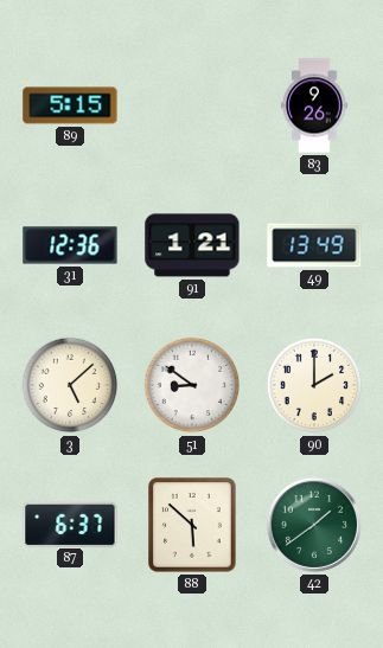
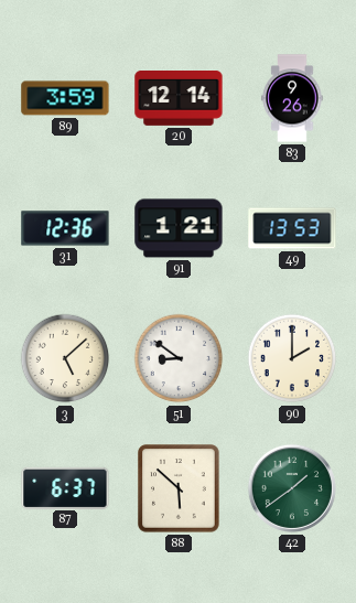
89: 5:15 -> 3:59 (65, 98)
20: none -> 12:14 (179, 98)
49: 13:49 -> 13:53 (292, 228)
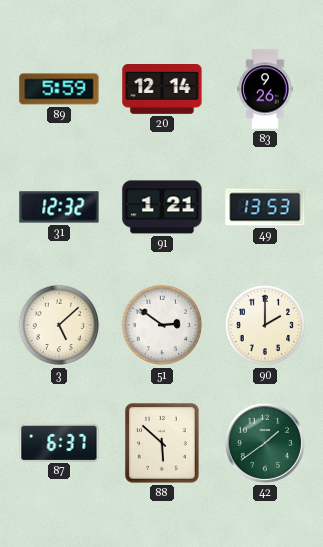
89: 3:59 -> 5:59 (59, 89)
31: 12:36 -> 12:32 (59, 207)
51: 8:51 -> 2:51 (162, 325)
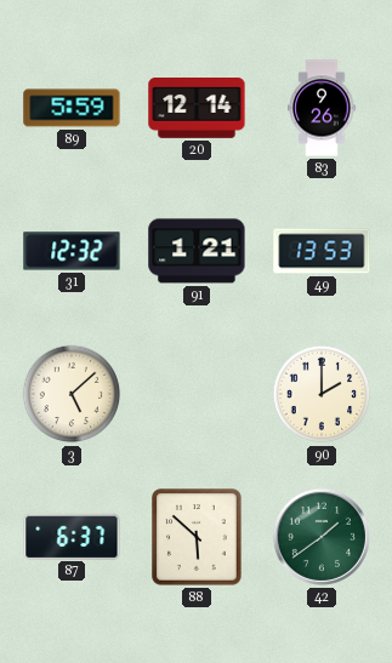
51: 2:51 -> none (162, 325)
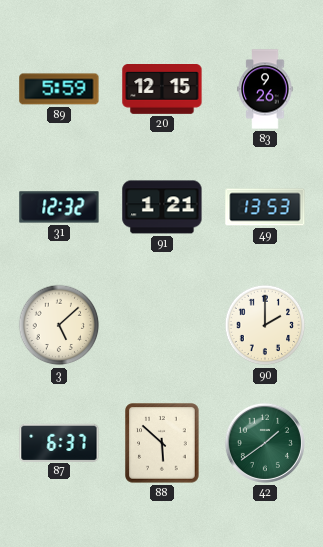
20: 12:14 -> 12:15 (162, 89)
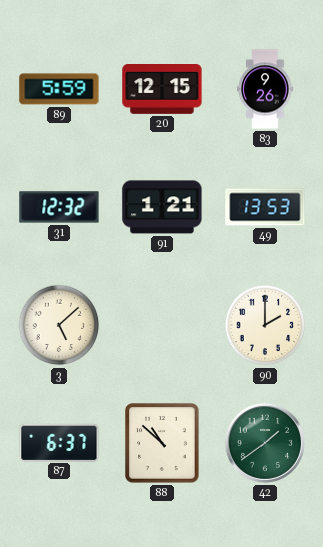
88: 5:52 -> 10:52 (162, 443)
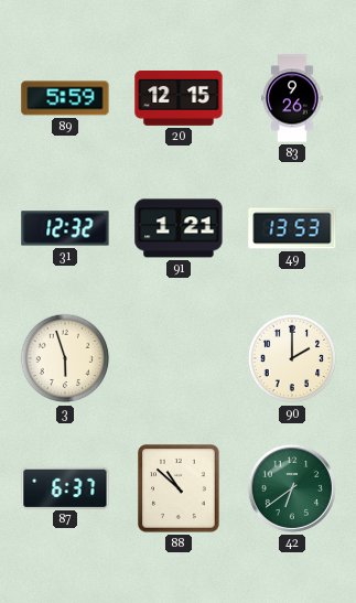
3: 5:08 -> 5:57 (65, 358)
42: 1:39 -> 6:39 (292, 488)
